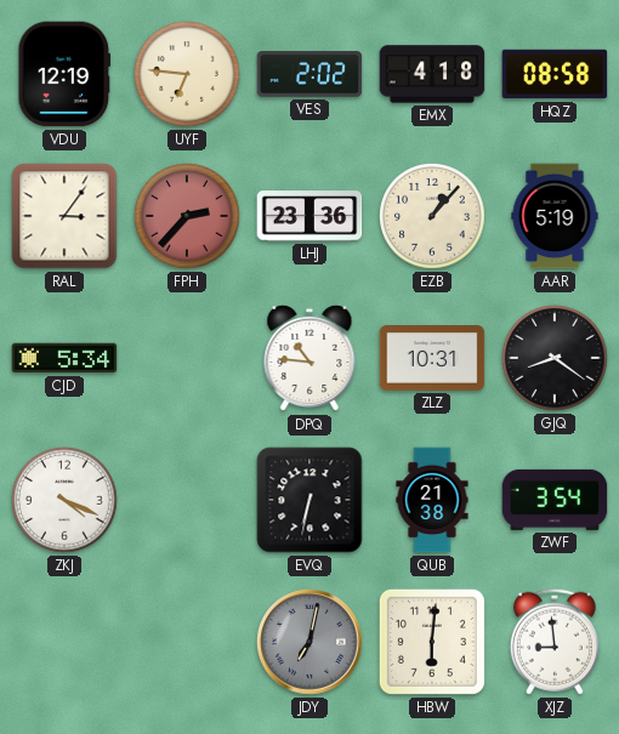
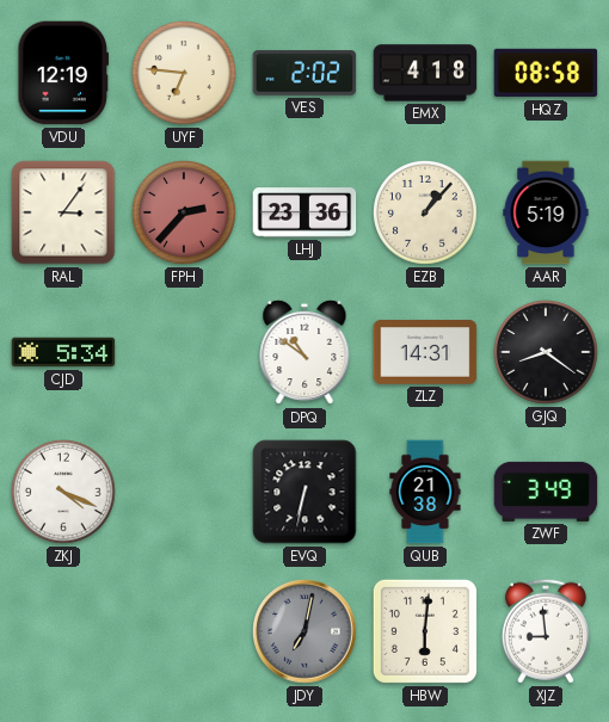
DPQ: 10:46 -> 10:51 (304, 352)
ZLZ: 10:31 -> 14:31 (425, 353)
ZWF: 3:54 -> 3:49 (546, 492)
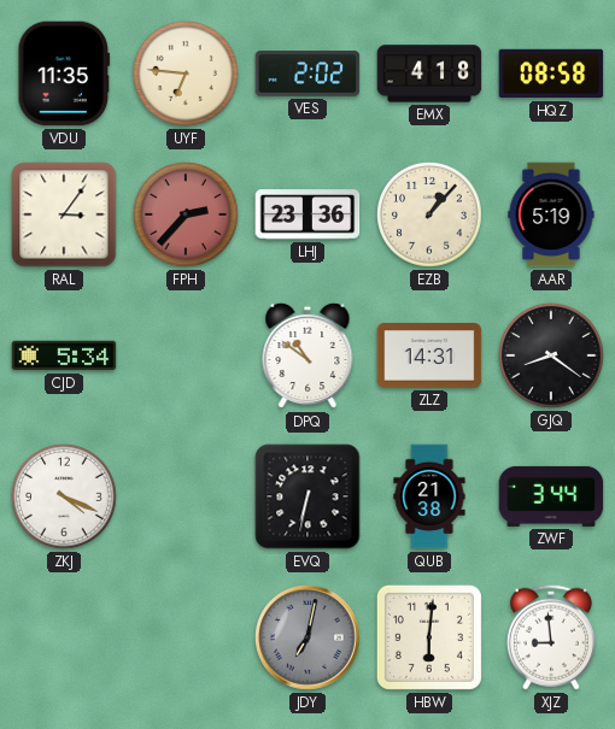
VDU: 12:19 -> 11:35 (64, 74)
ZWF: 3:49 -> 3:44 (551, 496)
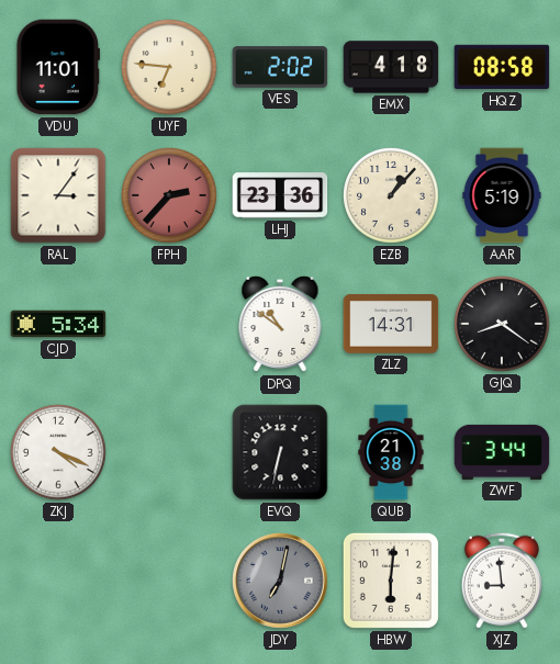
VDU: 11:35 -> 11:01 (58, 67)
